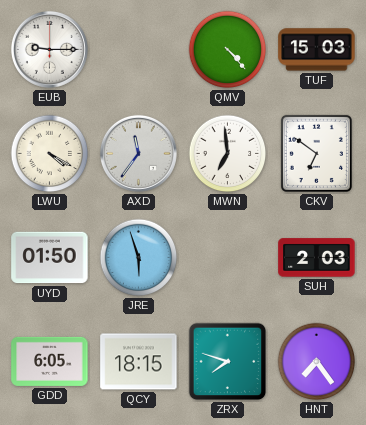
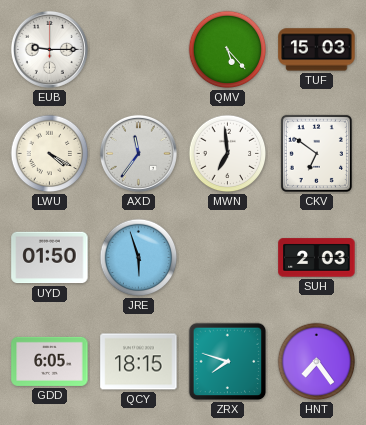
QMV: 4:23 -> 5:23 (228, 50)
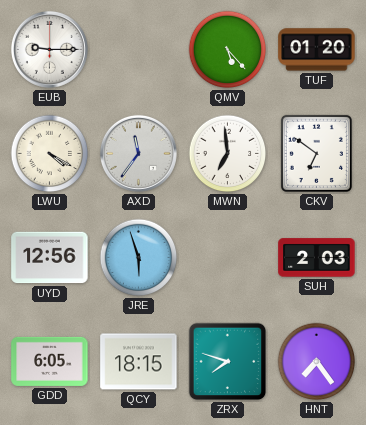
TUF: 15:03 -> 01:20 (317, 50)
UYD: 01:50 -> 12:56 (50, 258)
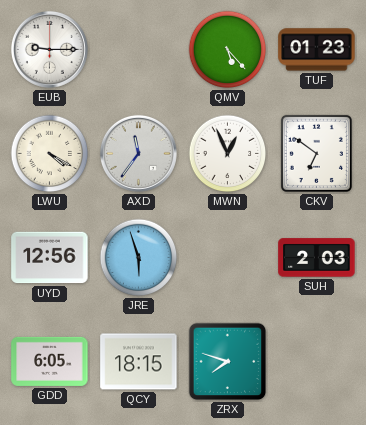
TUF: 01:20 -> 01:23 (317, 50)
MWN: 6:59 -> 12:56 (228, 154)
HNT: 7:24 -> none (317, 362)
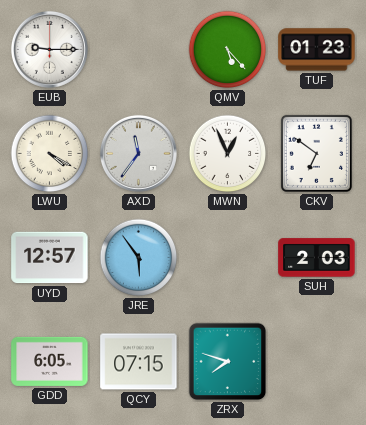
UYD: 12:56 -> 12:57 (50, 258)
JRE: 5:57 -> 5:54 (139, 258)
QCY: 18:15 -> 07:15 (139, 362)
